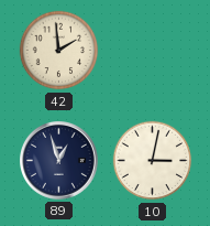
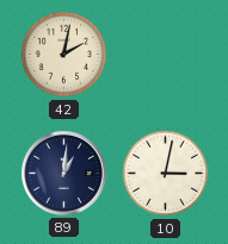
42: 1:59 -> 2:02 (64, 55)
89: 12:57 -> 1:01 (64, 174)
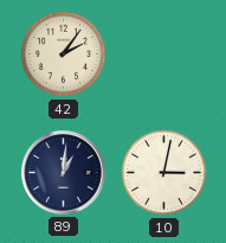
42: 2:02 -> 2:06 (64, 55)
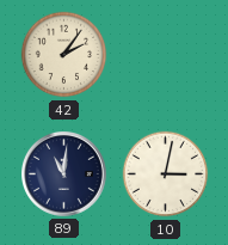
89: 1:01 -> 11:01 (64, 174)
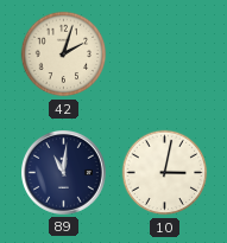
42: 2:06 -> 2:03 (64, 55)
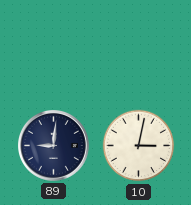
42: 2:03 -> none (64, 55)
89: 11:01 -> 9:01 (54, 146)
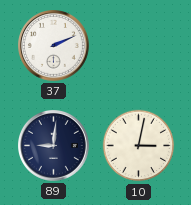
37: none -> 2:11 (54, 46)
